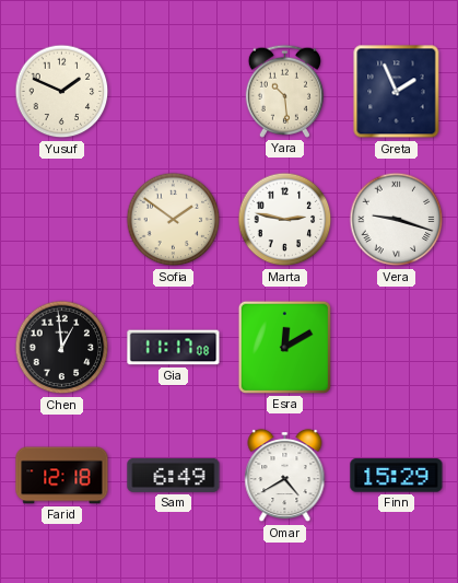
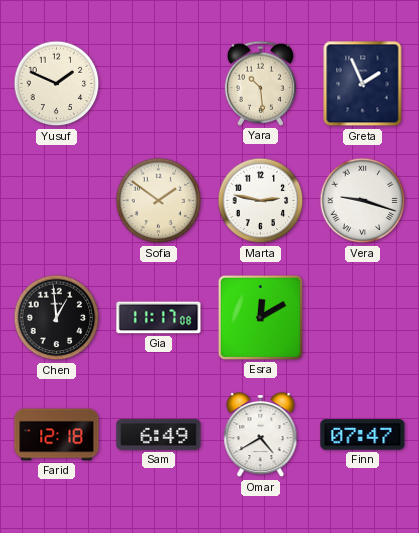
Finn: 15:29 -> 07:47 (363, 435)
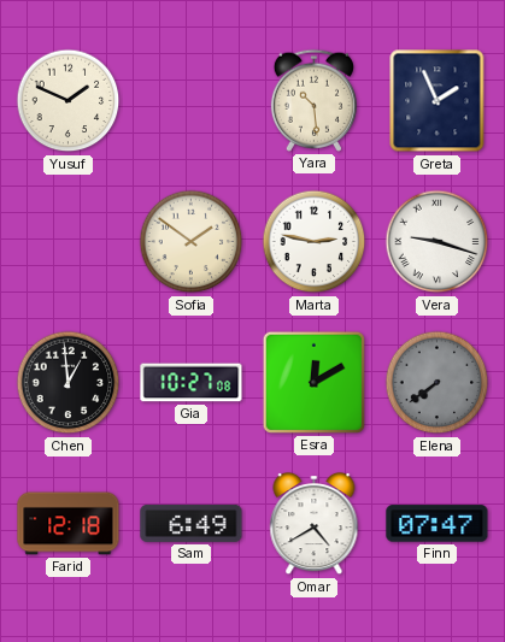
Gia: 11:17 -> 10:27 (192, 383)
Elena: none -> 7:39 (438, 383)
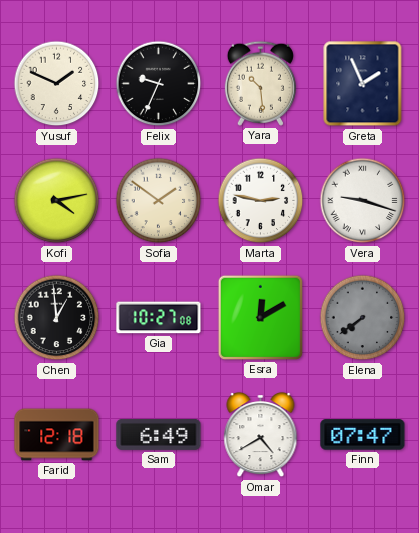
Felix: none -> 9:34 (159, 84)
Kofi: none -> 4:13 (57, 201)
